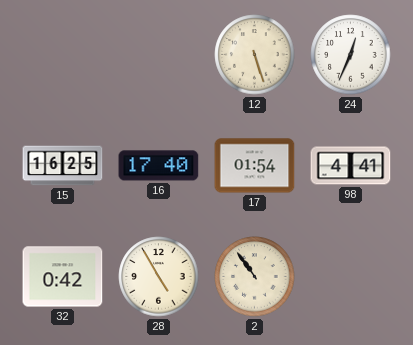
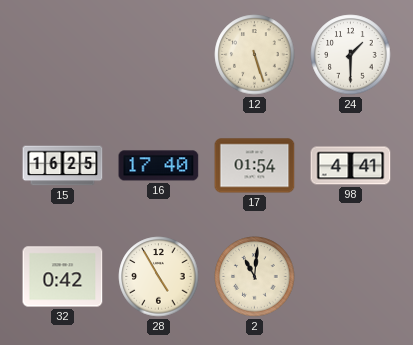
24: 12:34 -> 1:30 (351, 55)
2: 10:54 -> 11:01 (255, 277)
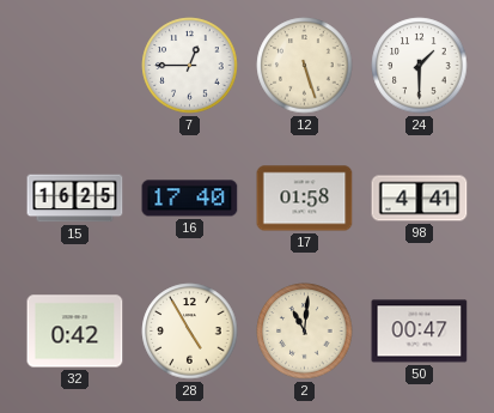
7: none -> 12:45 (190, 66)
17: 01:54 -> 01:58 (305, 199)
50: none -> 00:47 (420, 332)
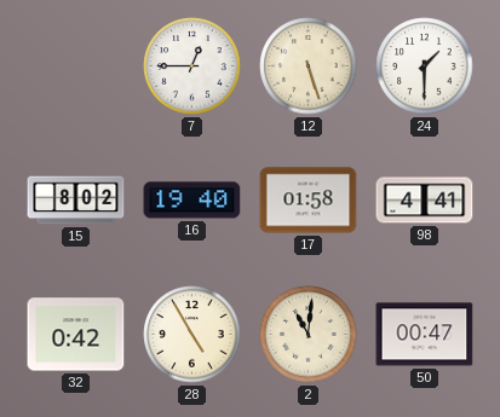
15: 16:25 -> 8:02 (76, 201)
16: 17:40 -> 19:40 (192, 201)
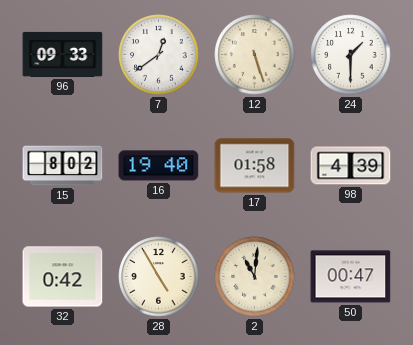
96: none -> 09:33 (63, 54)
7: 12:45 -> 12:39 (159, 55)
98: 4:41 -> 4:39 (351, 166)
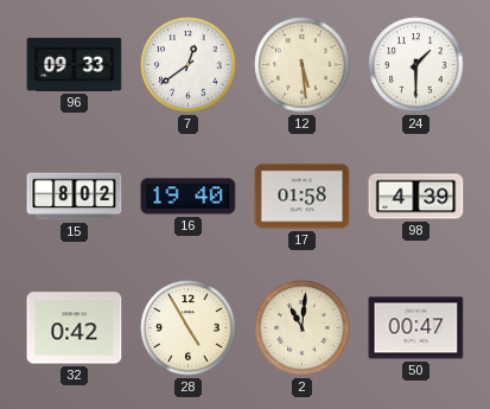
12: 5:27 -> 5:29 (303, 65)
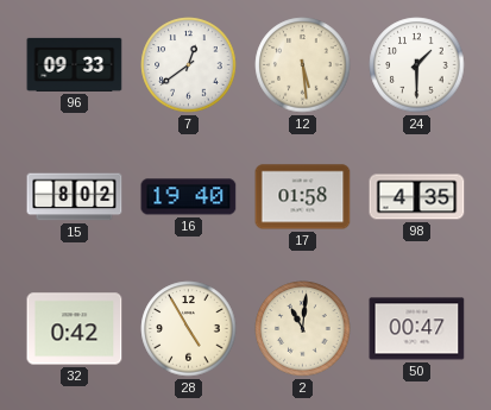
98: 4:39 -> 4:35 (417, 197)
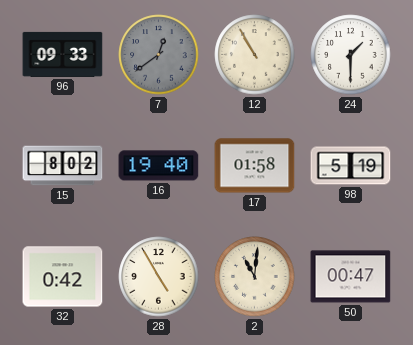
7 dial: white -> grey (159, 55)
12: 5:29 -> 10:55 (255, 55)
98: 4:35 -> 5:19 (351, 166)
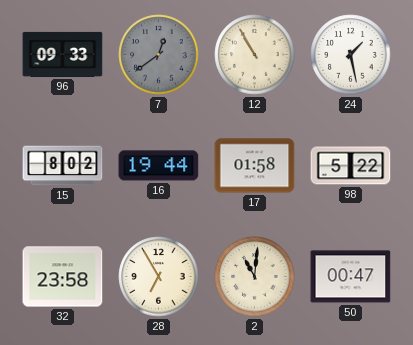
24: 1:30 -> 1:28 (351, 55)
16: 19:40 -> 19:44 (159, 166)
98: 5:19 -> 5:22 (351, 166)
32: 0:42 -> 23:58 (63, 277)
28: 4:55 -> 6:55 (159, 277)
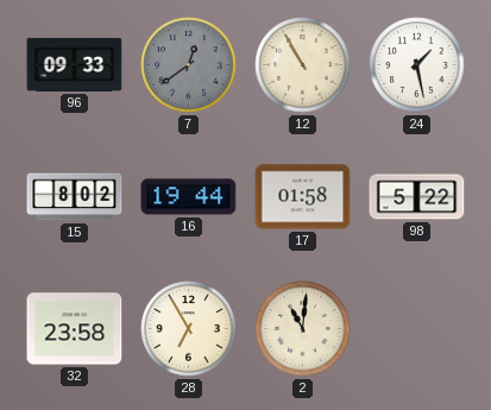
50: 00:47 -> none (351, 277)
